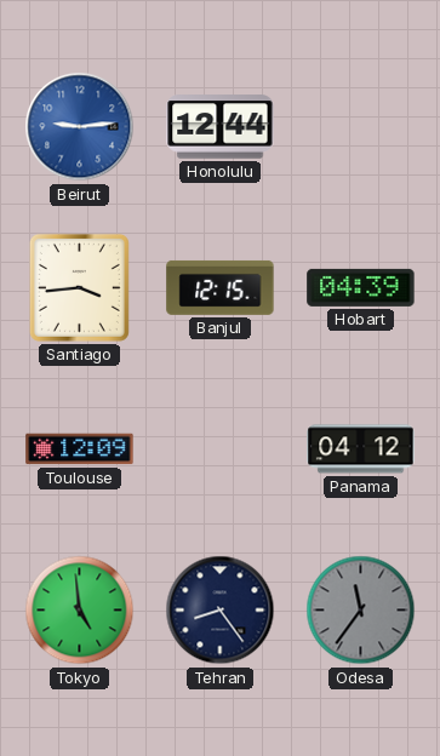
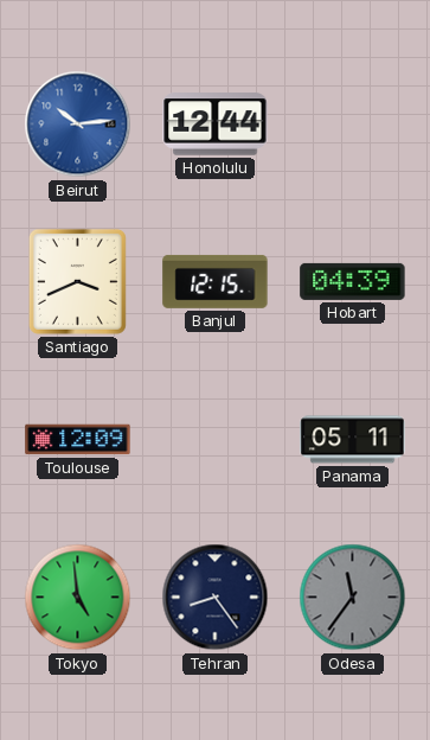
Beirut: 9:14 -> 10:14 (78, 125)
Santiago: 3:44 -> 3:41 (77, 281)
Panama: 04:12 -> 05:11 (353, 440)
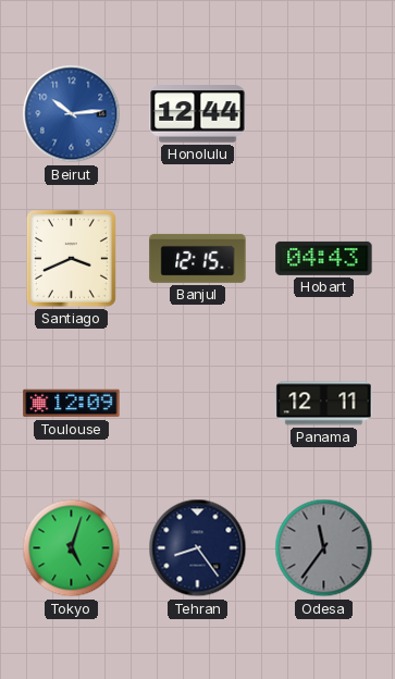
Hobart: 04:39 -> 04:43 (324, 258)
Panama: 05:11 -> 12:11 (324, 404)
Tokyo: 4:59 -> 5:03 (72, 548)
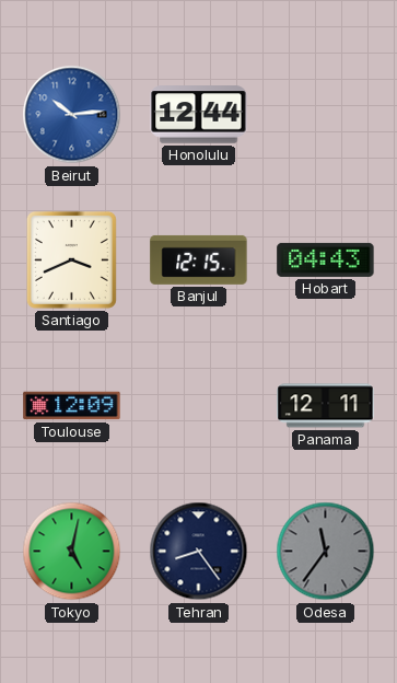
Tokyo: 5:03 -> 5:02 (72, 552)
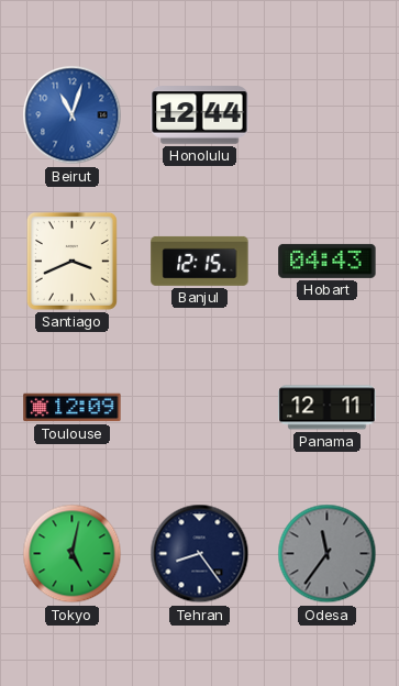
Beirut: 10:14 -> 11:03 (73, 115)
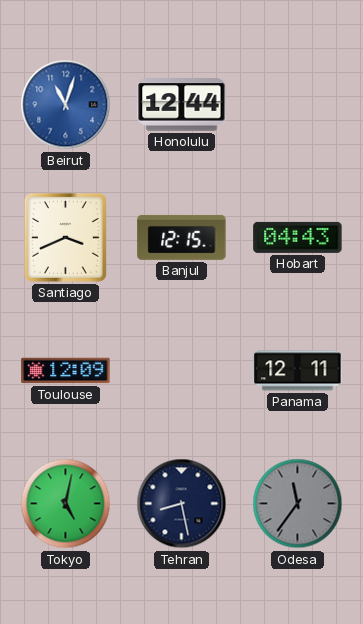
Tehran: 8:24 -> 8:28 (182, 504)
